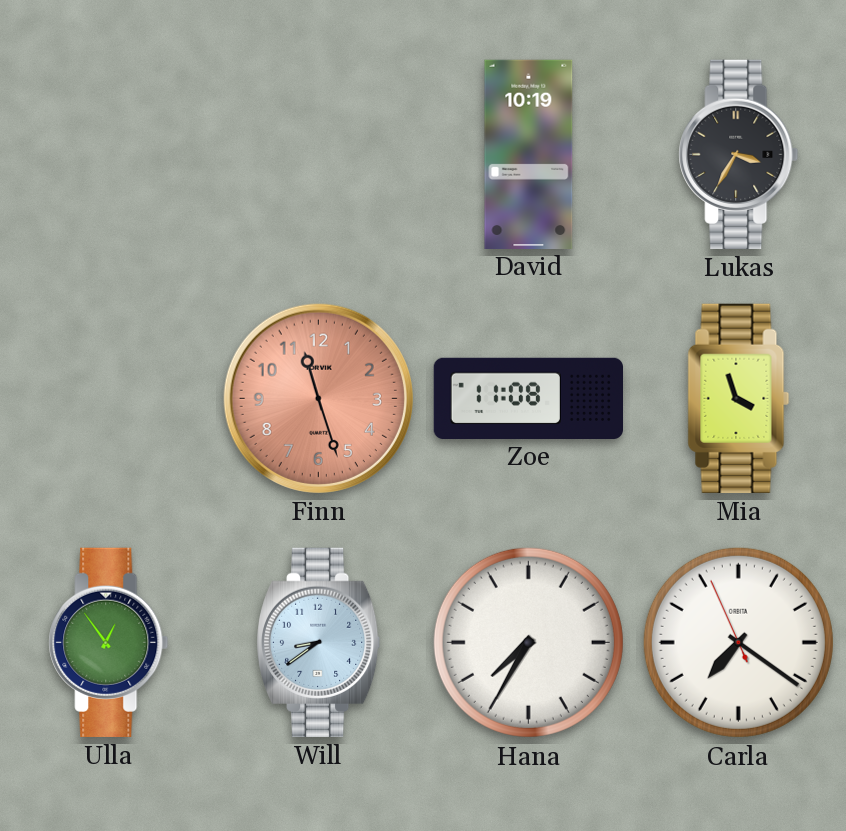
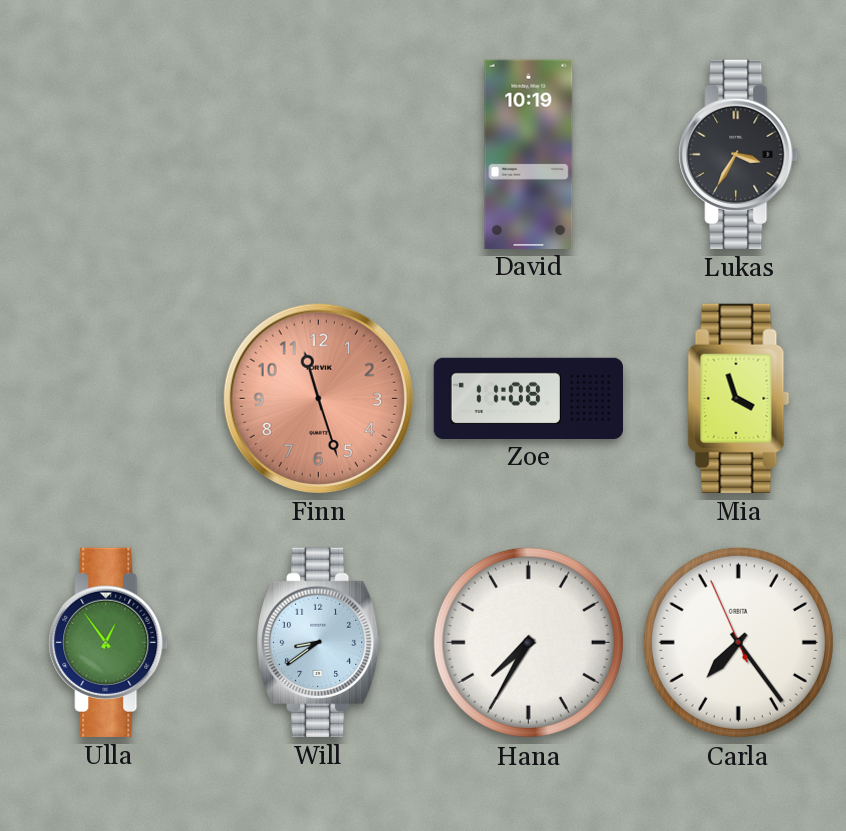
Carla: 7:20 -> 7:23 (738, 642)
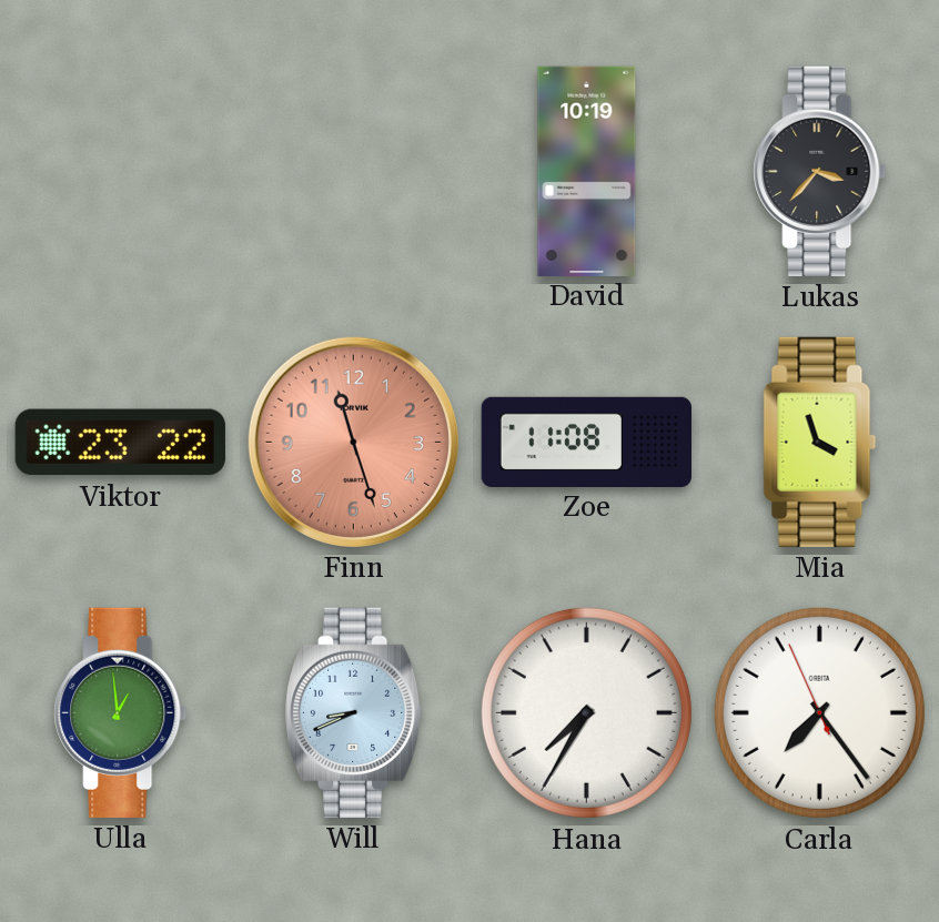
Lukas: 3:35 -> 3:37 (820, 171)
Viktor: none -> 23:22 (120, 443)
Ulla: 12:54 -> 12:59 (121, 712)
Will: 8:39 -> 8:41 (353, 712)
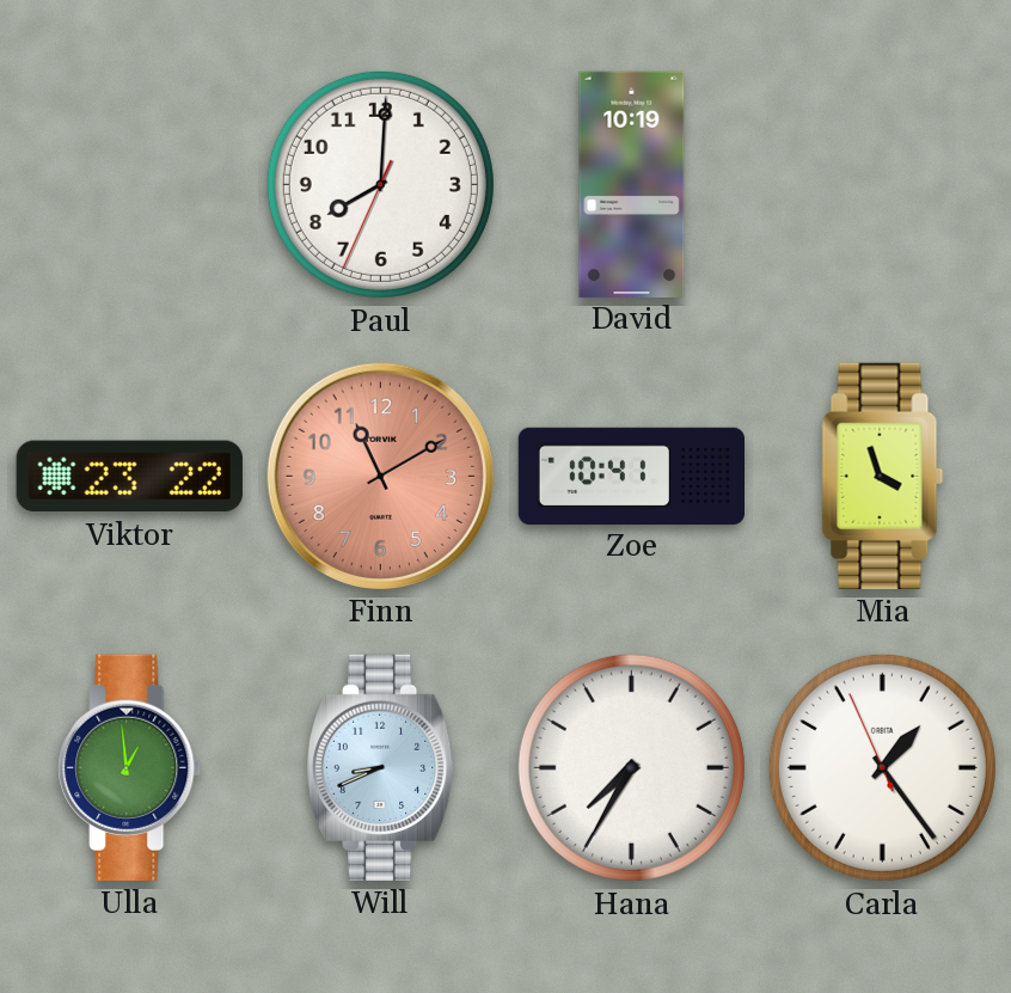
Paul: none -> 8:00 (380, 184)
Lukas: 3:37 -> none (820, 171)
Finn: 11:27 -> 11:10 (380, 476)
Zoe: 11:08 -> 10:41 (631, 476)
Carla: 7:23 -> 1:23 (882, 767)
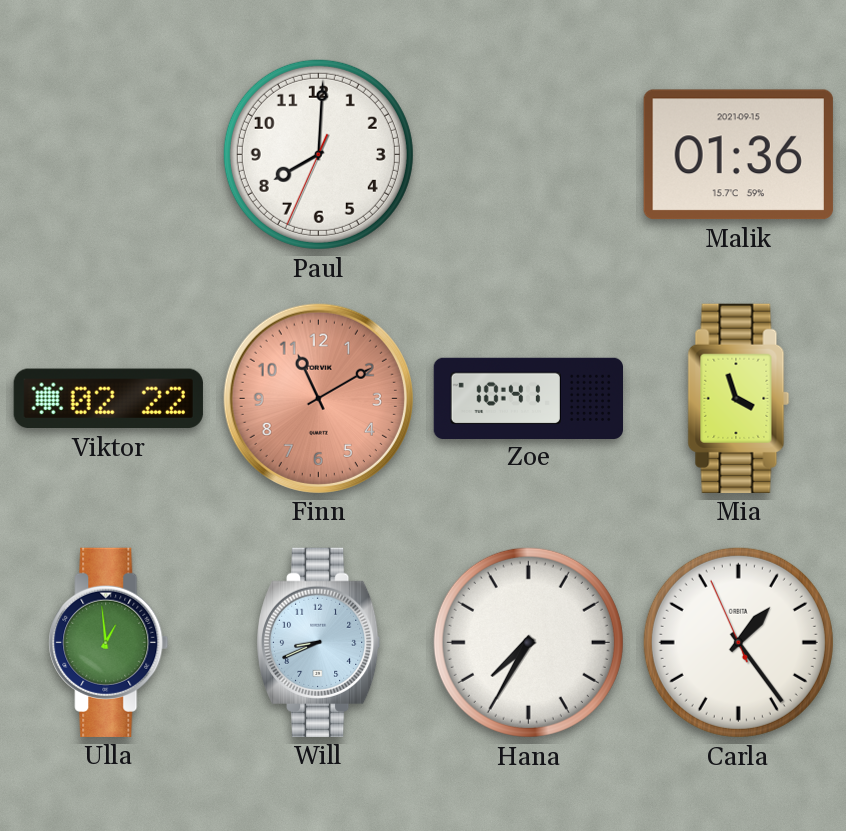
David: 10:19 -> none (632, 184)
Malik: none -> 01:36 (738, 155)
Viktor: 23:22 -> 02:22 (108, 399)
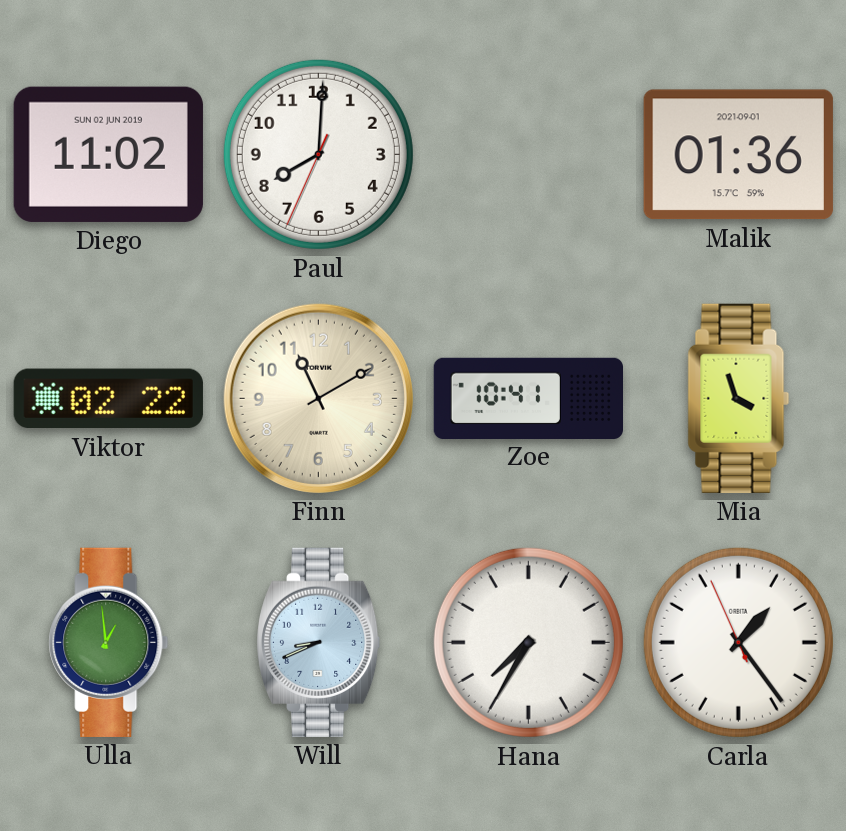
Diego: none -> 11:02 (108, 154)
Malik date: 2021-09-15 -> 2021-09-01 (738, 155)
Finn dial: salmon -> cream (318, 398)
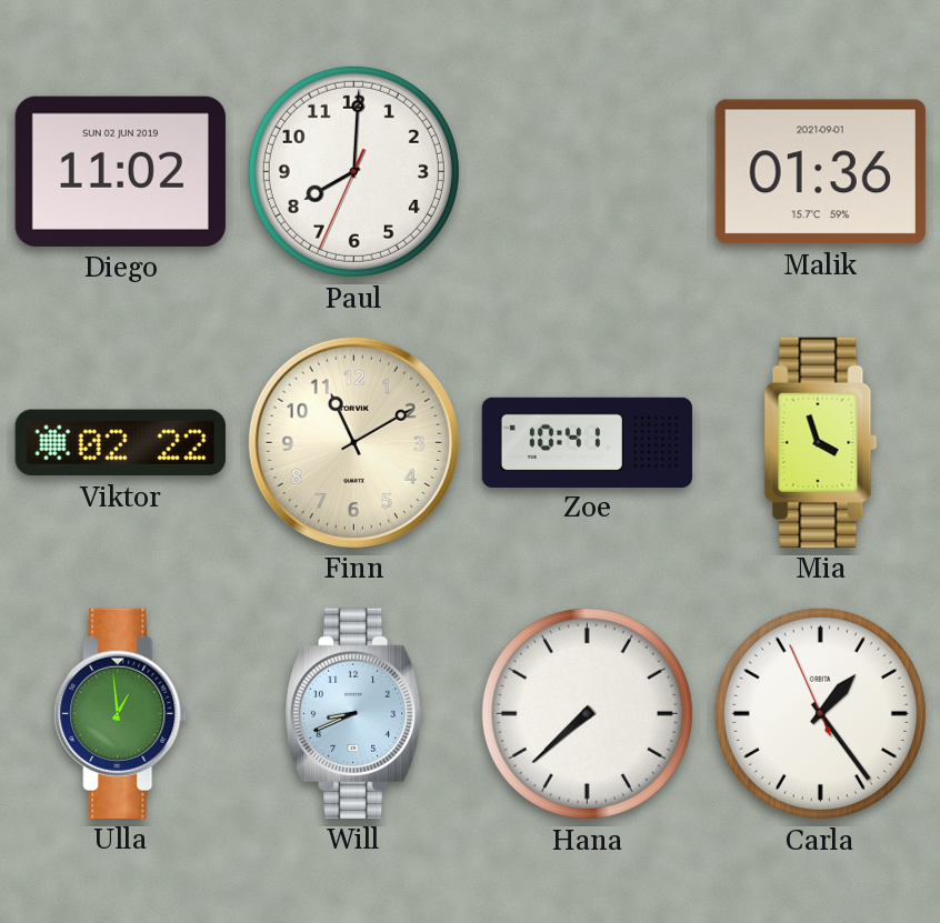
Hana: 7:35 -> 7:38 (587, 713)
